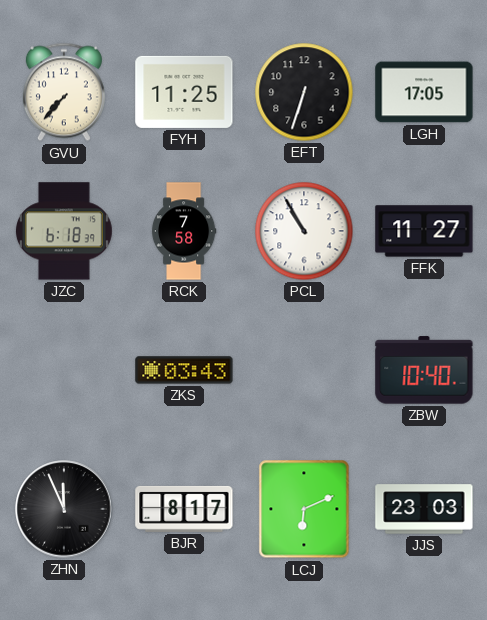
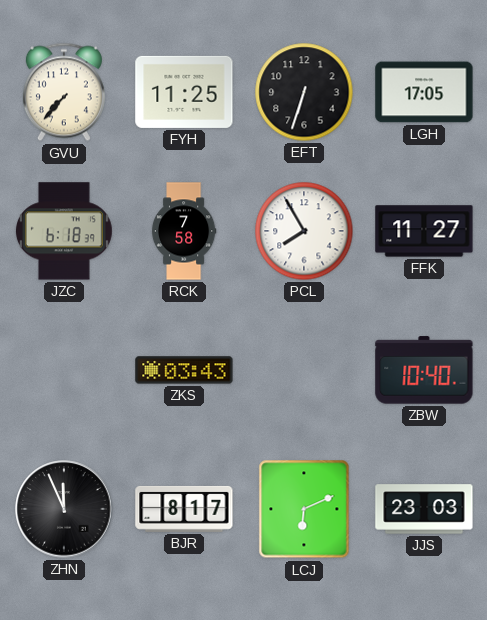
PCL: 10:55 -> 7:55 (304, 231)
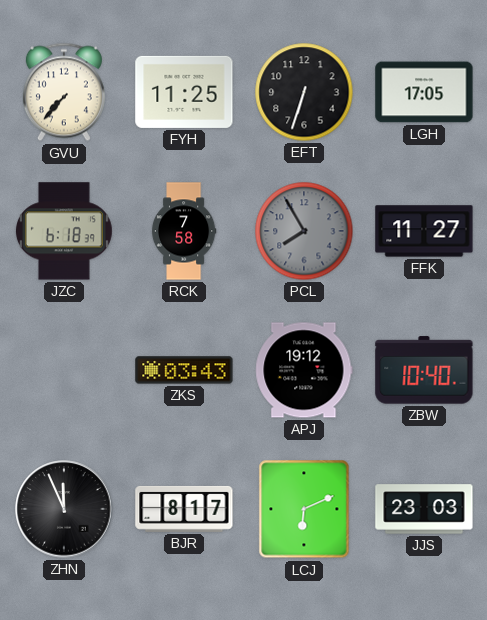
PCL dial: white -> grey (304, 231)
APJ: none -> 19:12 (304, 370)
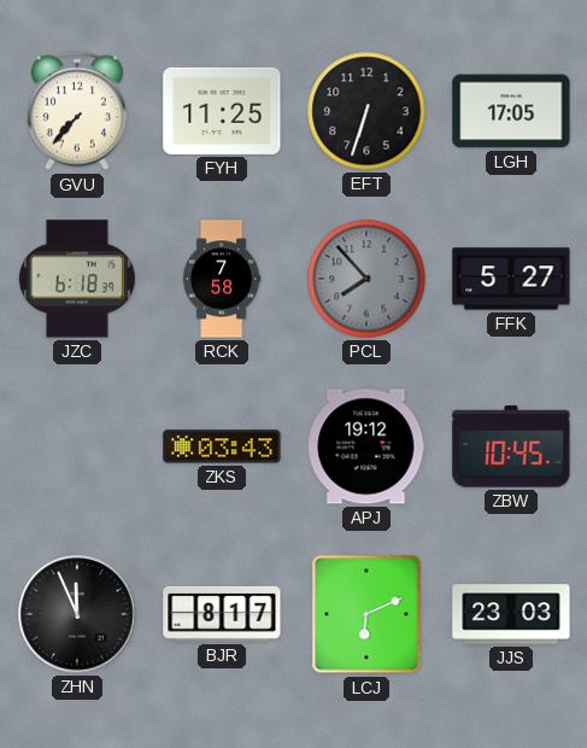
PCL: 7:55 -> 7:53 (366, 279)
FFK: 11:27 -> 5:27 (511, 279)
ZBW: 10:40 -> 10:45 (511, 446)
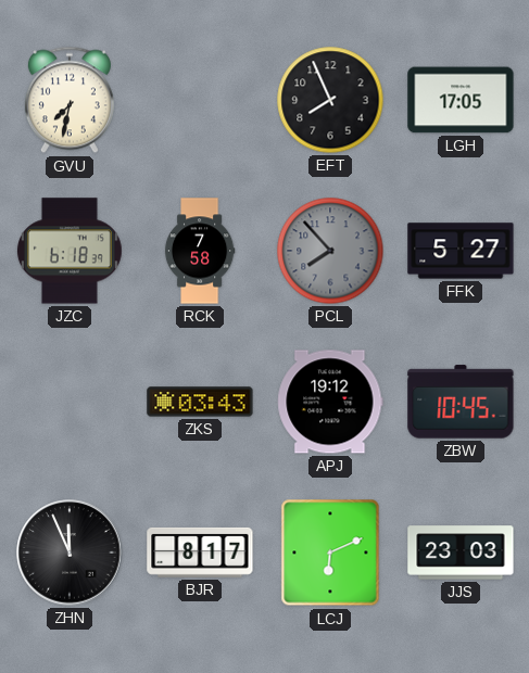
GVU: 7:37 -> 7:32 (70, 100)
FYH: 11:25 -> none (222, 111)
EFT: 6:33 -> 7:56 (330, 100)
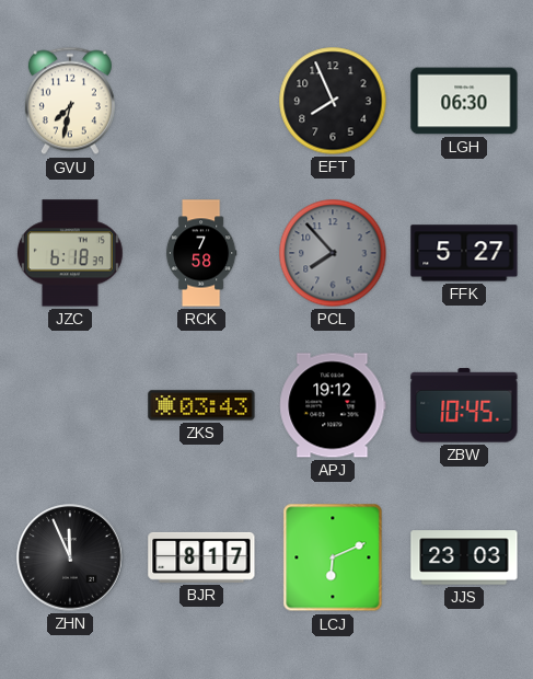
LGH: 17:05 -> 06:30 (464, 101)
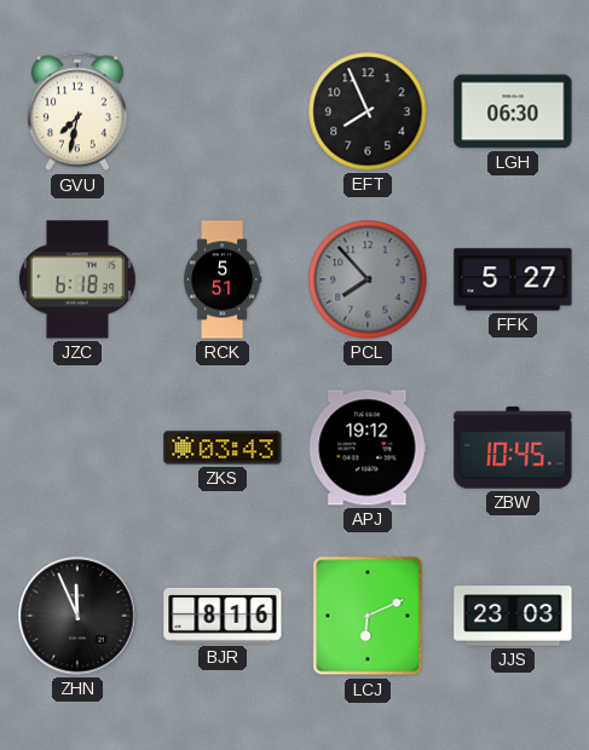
RCK: 7:58 -> 5:51 (223, 279)
BJR: 8:17 -> 8:16 (223, 616)
